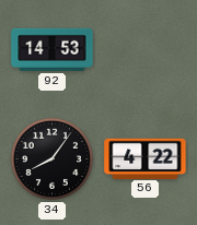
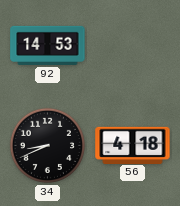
34: 8:06 -> 8:41 (47, 145)
56: 4:22 -> 4:18 (133, 145)
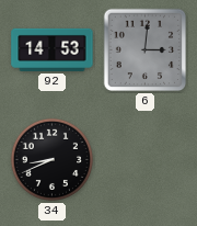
6: none -> 3:01 (146, 50)
56: 4:18 -> none (133, 145)
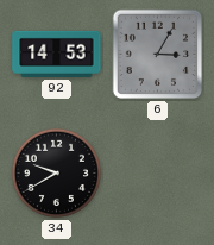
6: 3:01 -> 3:05 (158, 55)
34: 8:41 -> 9:40 (56, 172)
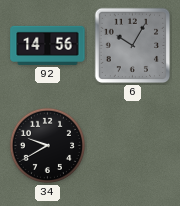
92: 14:53 -> 14:56 (48, 45)
6: 3:05 -> 10:05 (133, 46)
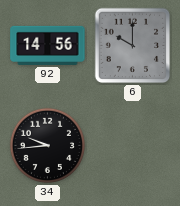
6: 10:05 -> 10:00 (133, 46)
34: 9:40 -> 9:44 (47, 145)
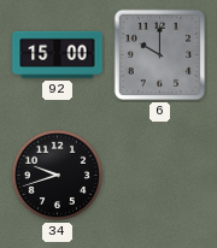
92: 14:56 -> 15:00 (58, 54)
34: 9:44 -> 9:42 (57, 175)
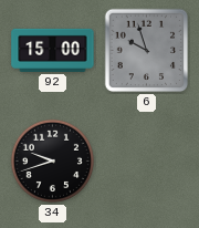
6: 10:00 -> 9:57 (147, 51)
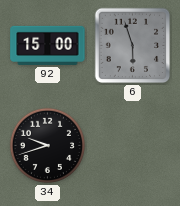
6: 9:57 -> 5:57 (133, 46)
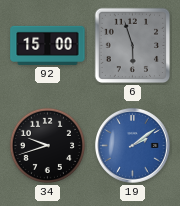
19: none -> 2:09 (133, 146)
